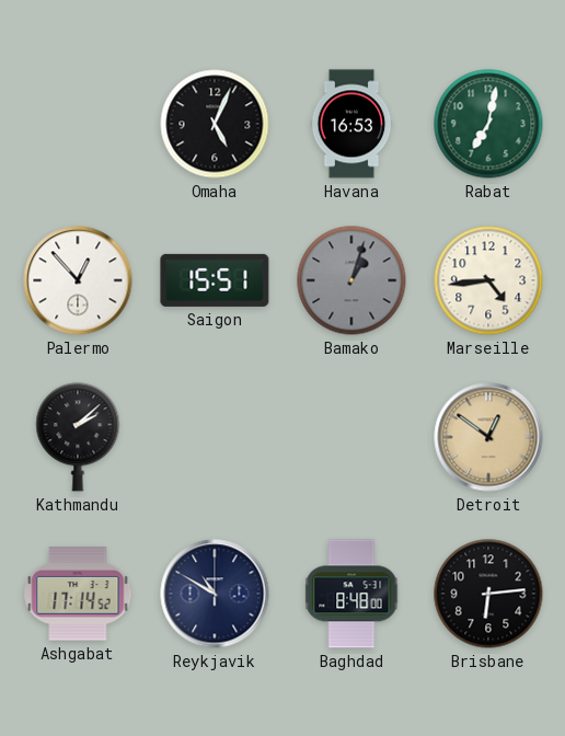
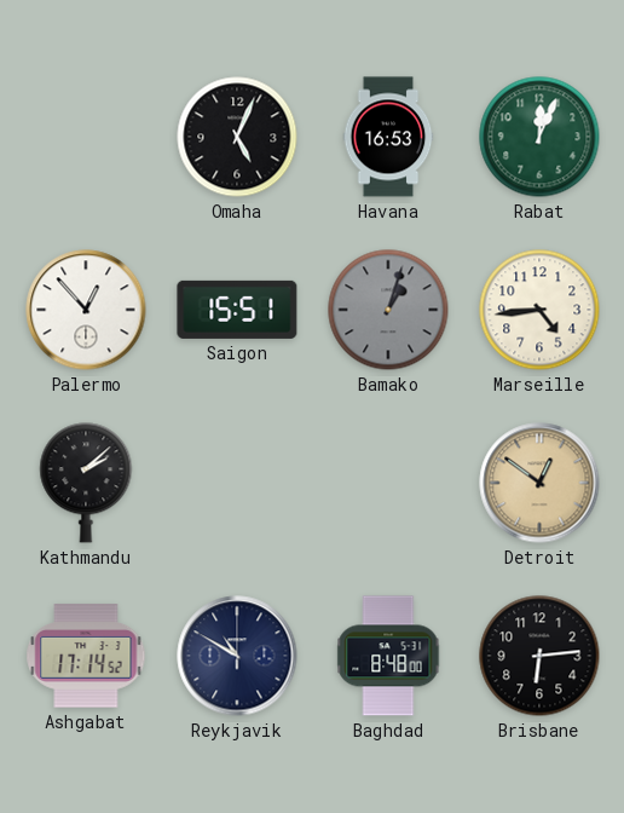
Rabat: 7:02 -> 12:04 (539, 137)
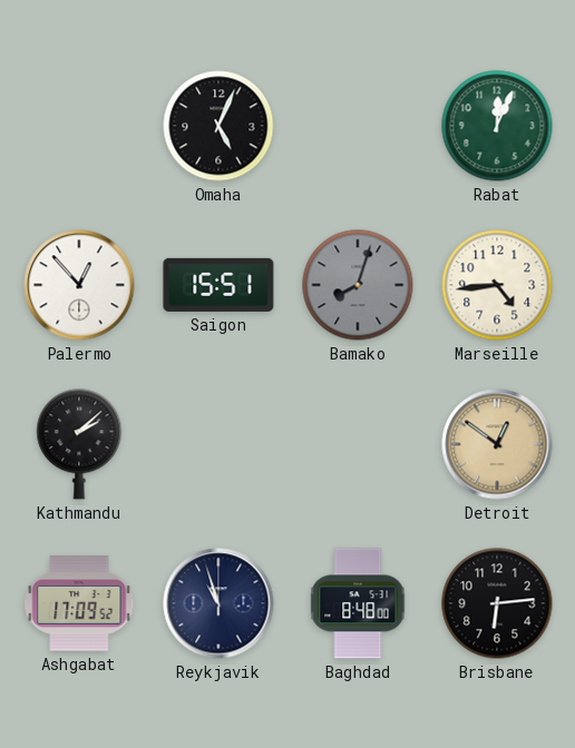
Havana: 16:53 -> none (388, 137)
Bamako: 1:03 -> 8:03 (358, 285)
Ashgabat: 17:14 -> 17:09 (79, 603)
Reykjavik: 10:50 -> 10:57 (218, 603)
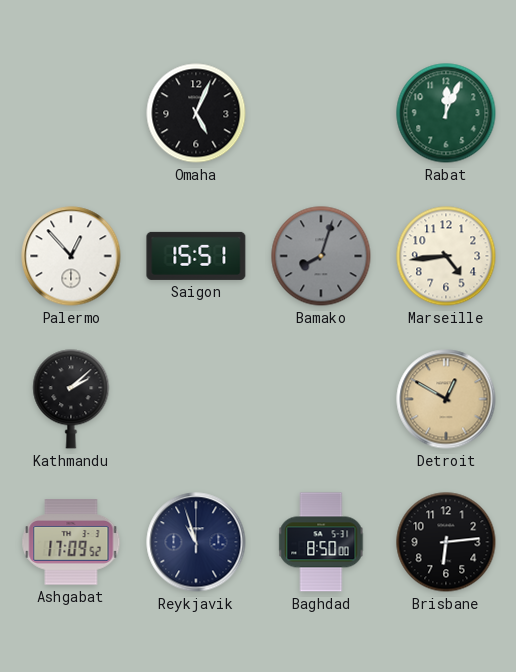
Detroit: 12:51 -> 12:50 (446, 399)
Baghdad: 8:48 -> 8:50 (321, 542)
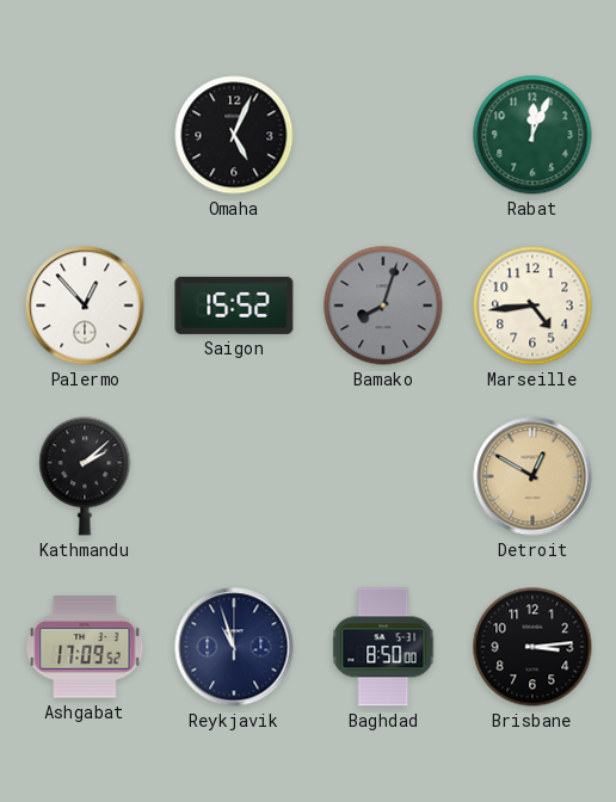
Saigon: 15:51 -> 15:52 (234, 306)
Brisbane: 6:14 -> 3:14 (532, 647)
